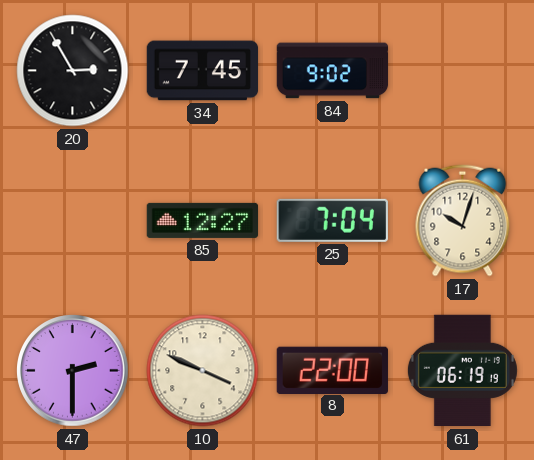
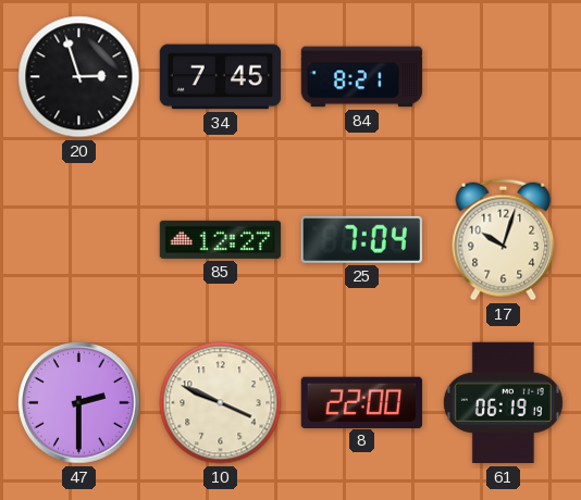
20: 2:55 -> 2:57 (79, 77)
84: 9:02 -> 8:21 (362, 77)
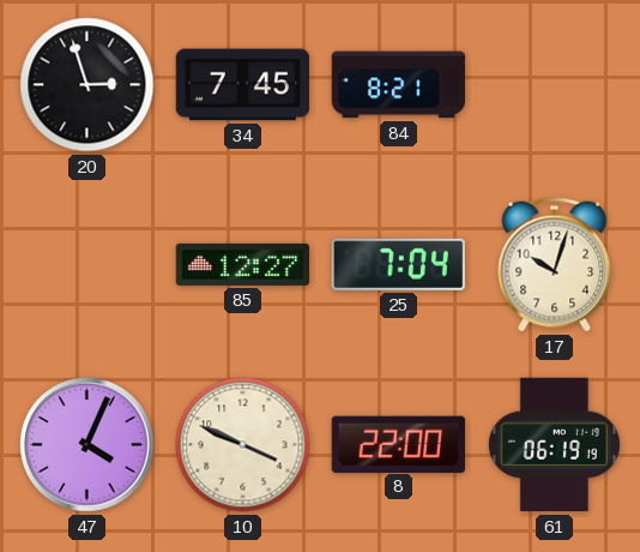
47: 2:30 -> 4:04 (87, 445)
